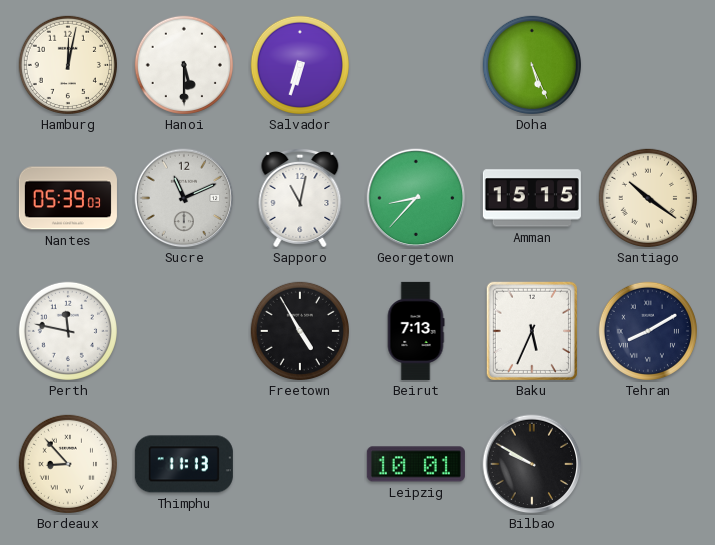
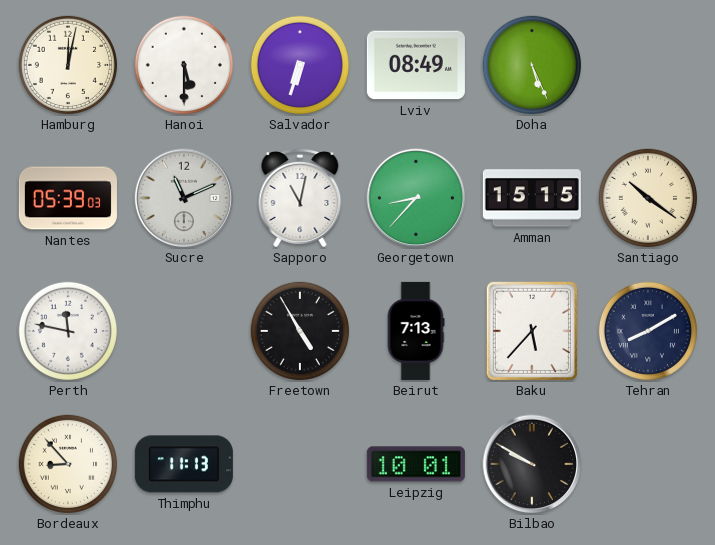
Lviv: none -> 08:49 (416, 65)
Baku: 5:34 -> 5:37 (532, 331)
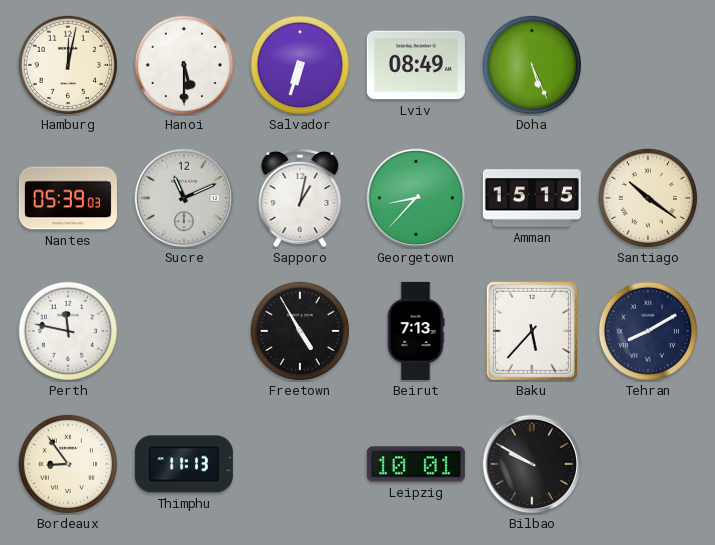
Sapporo: 11:02 -> 1:02 (300, 199)
Bordeaux: 8:53 -> 8:54 (68, 464)
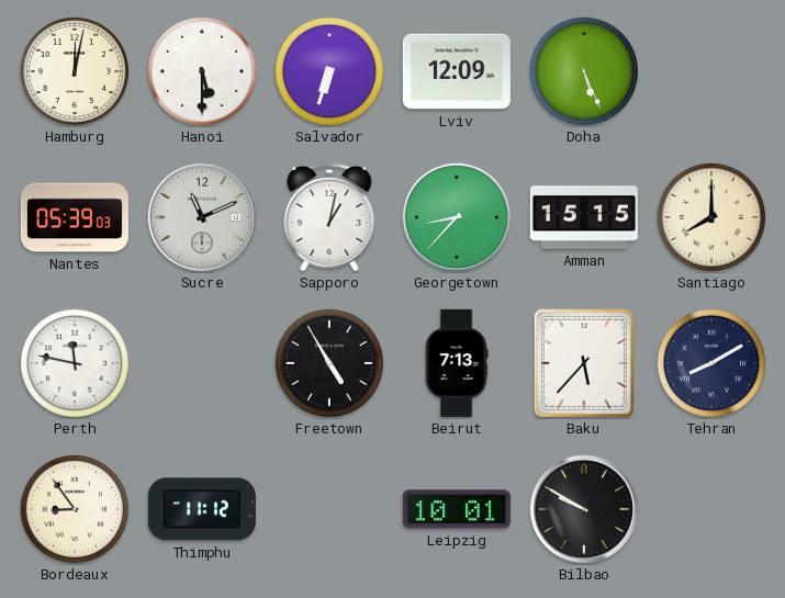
Lviv: 08:49 -> 12:09 (457, 71)
Santiago: 10:21 -> 8:00 (711, 217)
Thimphu: 11:13 -> 11:12 (202, 509)
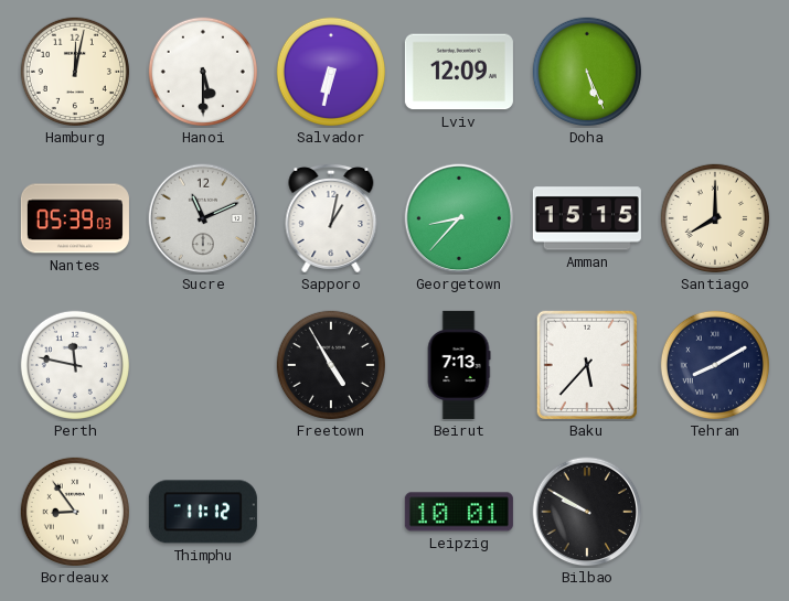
Salvador: 6:33 -> 6:32 (331, 72)
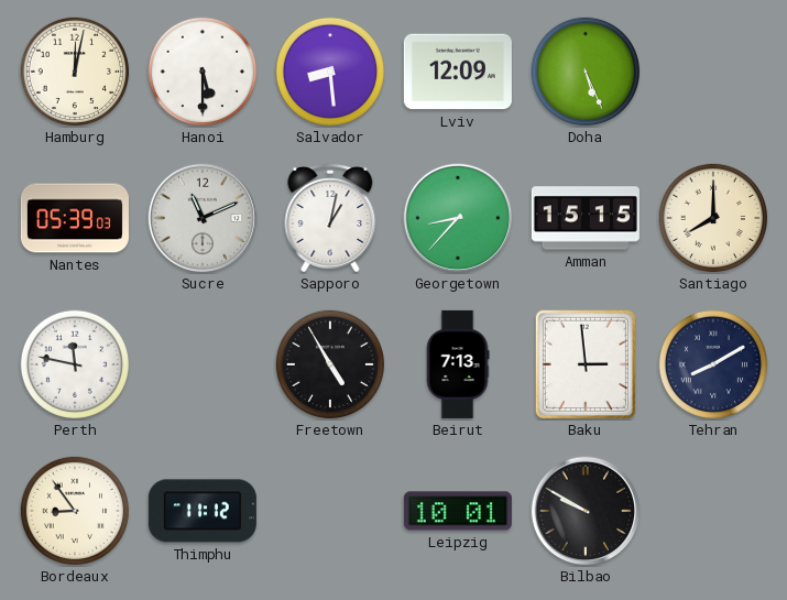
Salvador: 6:32 -> 8:29 (330, 72)
Baku: 5:37 -> 2:59 (586, 364)
